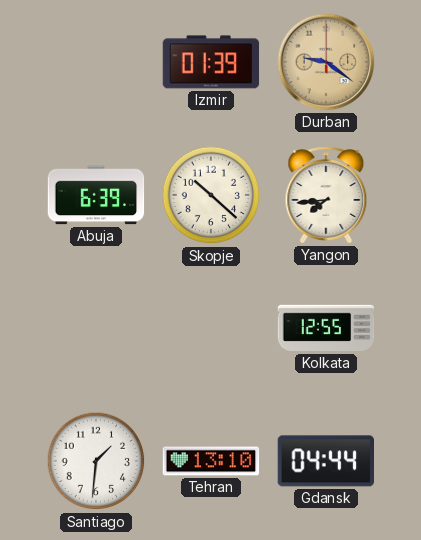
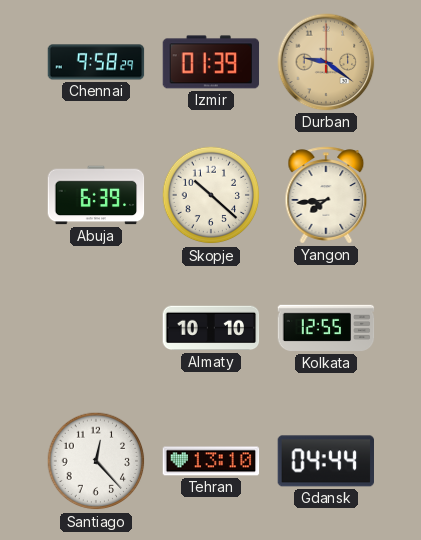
Chennai: none -> 9:58 (96, 62)
Almaty: none -> 10:10 (211, 328)
Santiago: 1:31 -> 12:23 (96, 461)
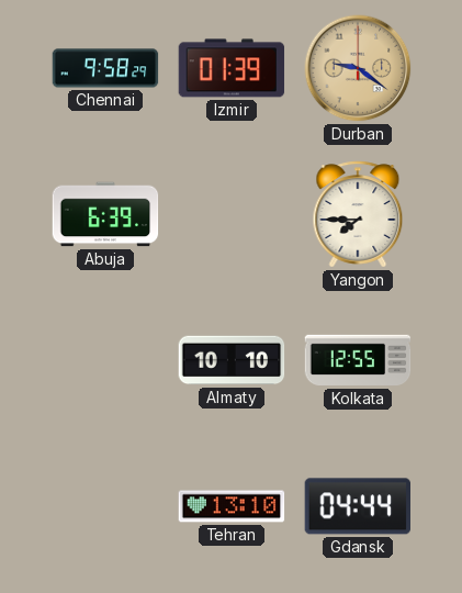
Skopje: 10:22 -> none (211, 195)
Yangon: 7:44 -> 7:45 (358, 214)
Santiago: 12:23 -> none (96, 461)
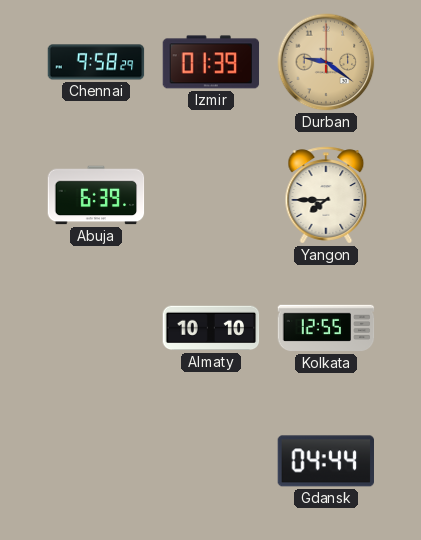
Tehran: 13:10 -> none (232, 506)
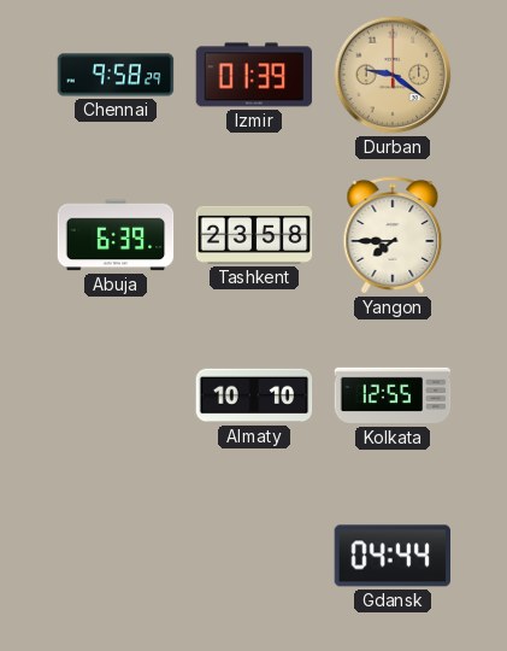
Tashkent: none -> 23:58 (254, 235)
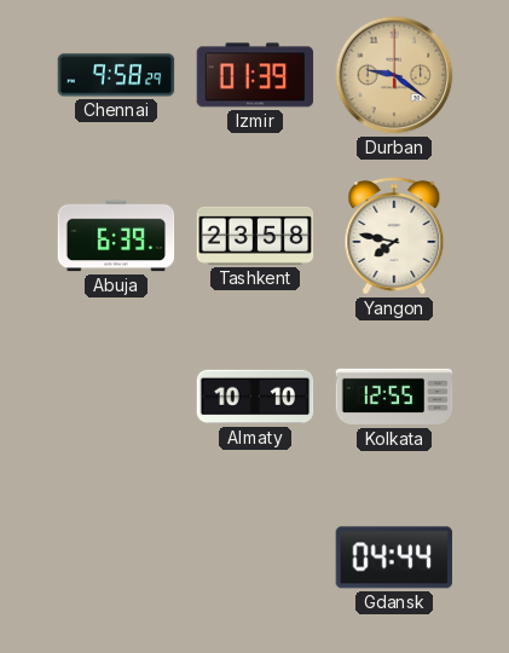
Yangon: 7:45 -> 7:47 (394, 236)
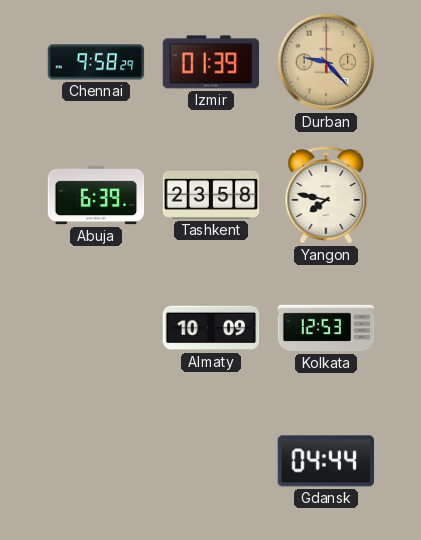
Durban: 9:21 -> 9:23 (326, 62)
Almaty: 10:10 -> 10:09 (211, 328)
Kolkata: 12:55 -> 12:53 (326, 328)
